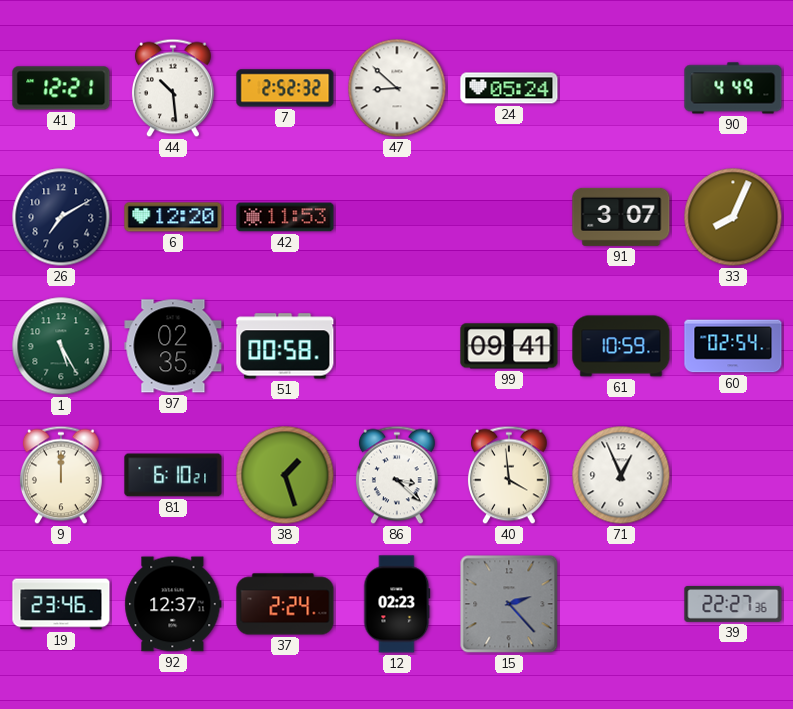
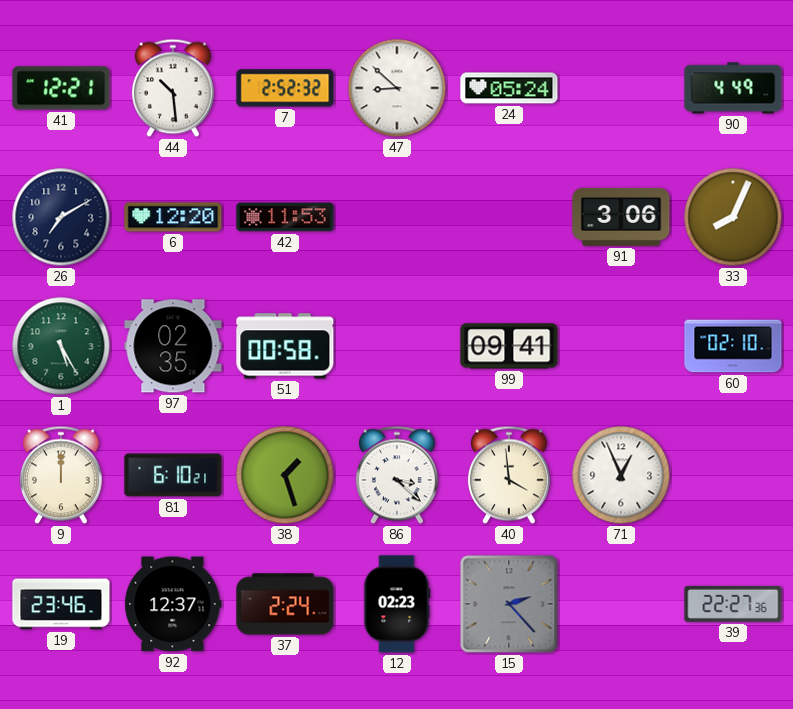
91: 3:07 -> 3:06 (621, 217)
61: 10:59 -> none (621, 346)
60: 02:54 -> 02:10 (733, 346)
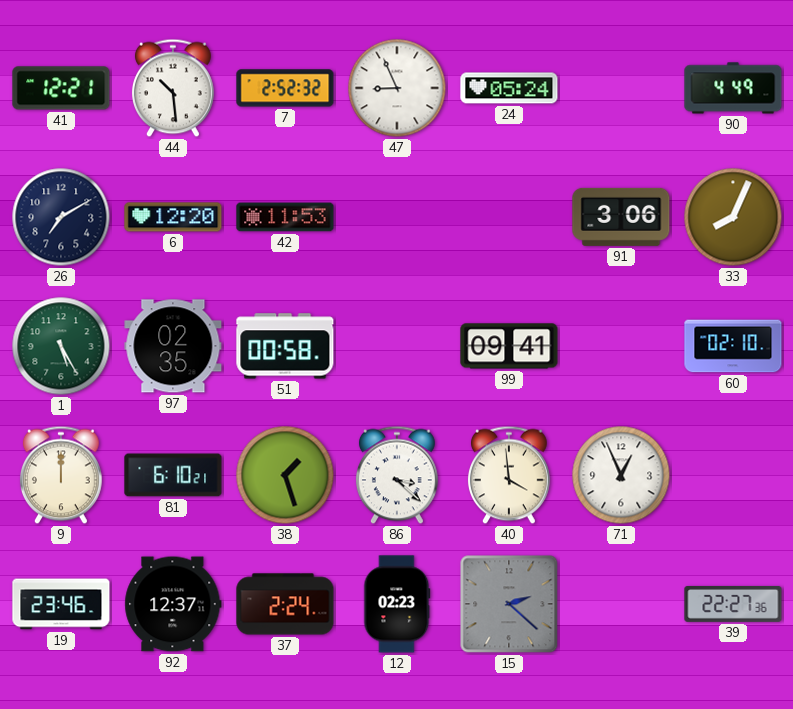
47: 8:52 -> 8:56 (397, 88)
15: 2:23 -> 2:22 (509, 604)
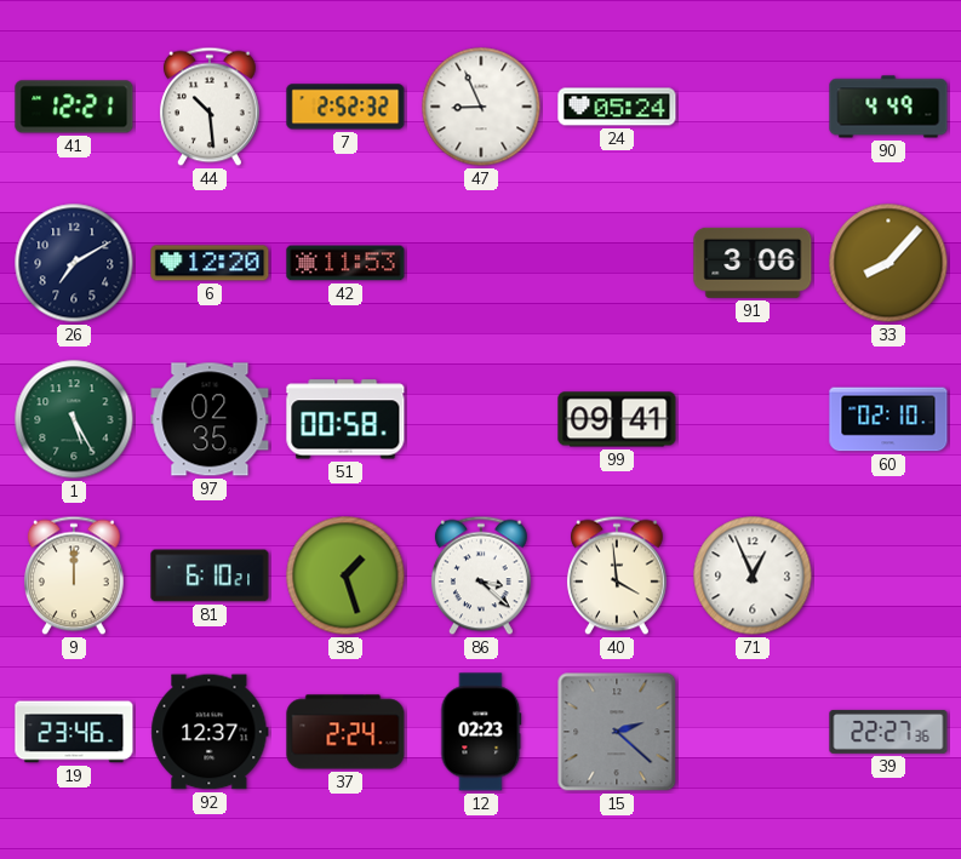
33: 8:04 -> 8:07 (888, 263)
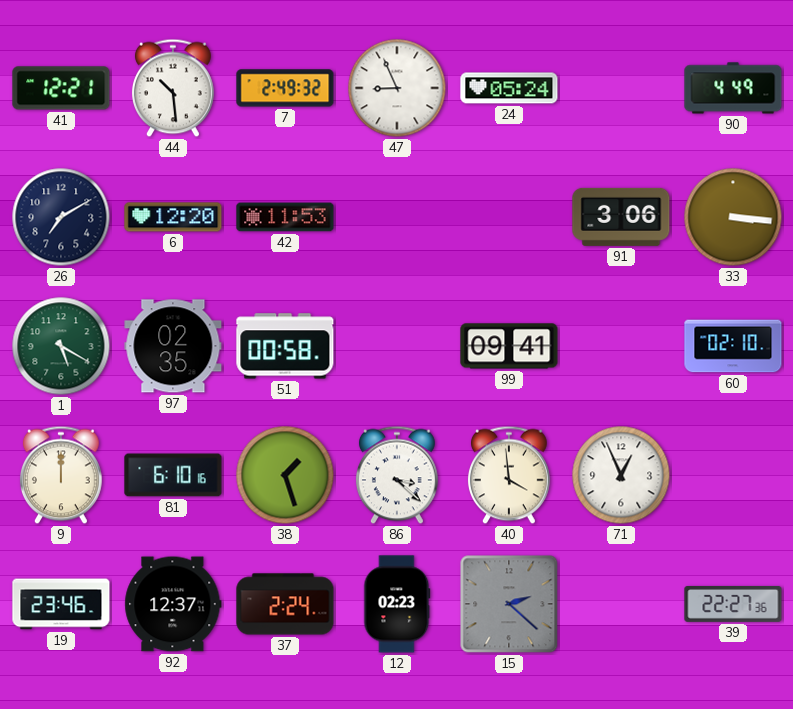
7: 2:52 -> 2:49 (285, 88)
33: 8:07 -> 3:16 (733, 217)
1: 5:25 -> 5:20 (61, 346)
81: 6:10:21 -> 6:10:16 (173, 475)
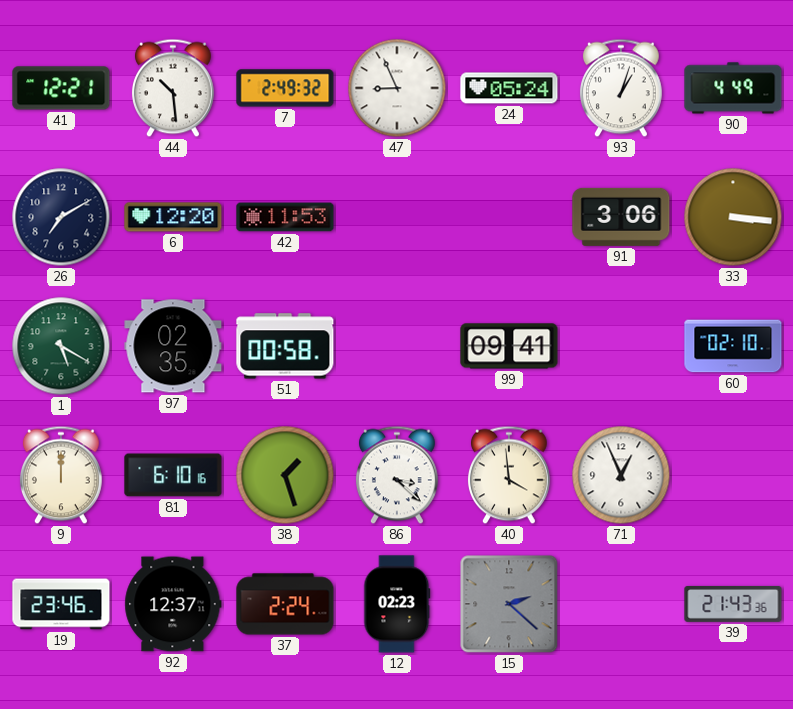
93: none -> 1:03 (621, 88)
39: 22:27 -> 21:43 (733, 604)
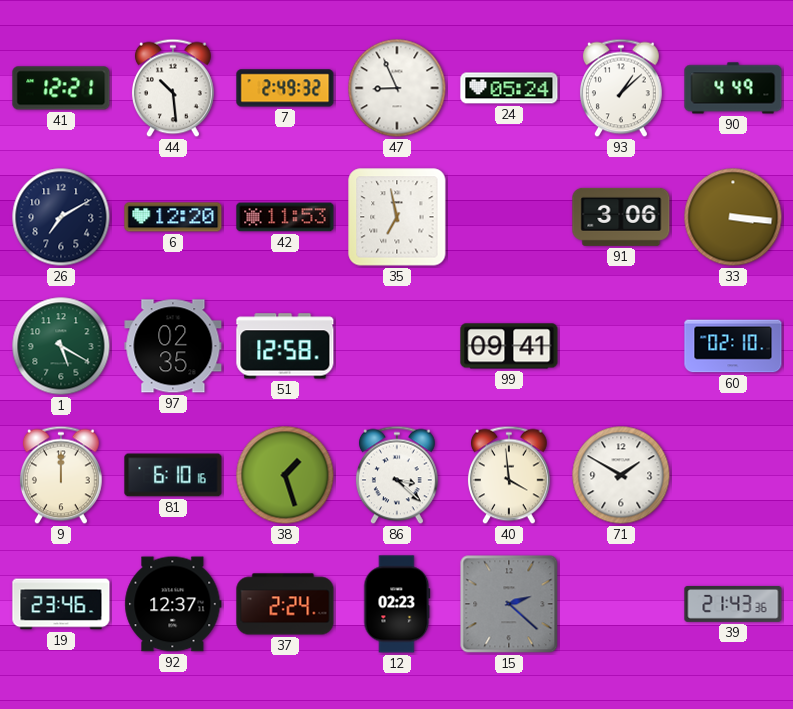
93: 1:03 -> 1:08 (621, 88)
35: none -> 6:58 (397, 217)
51: 00:58 -> 12:58 (285, 346)
71: 12:56 -> 1:50 (621, 475)
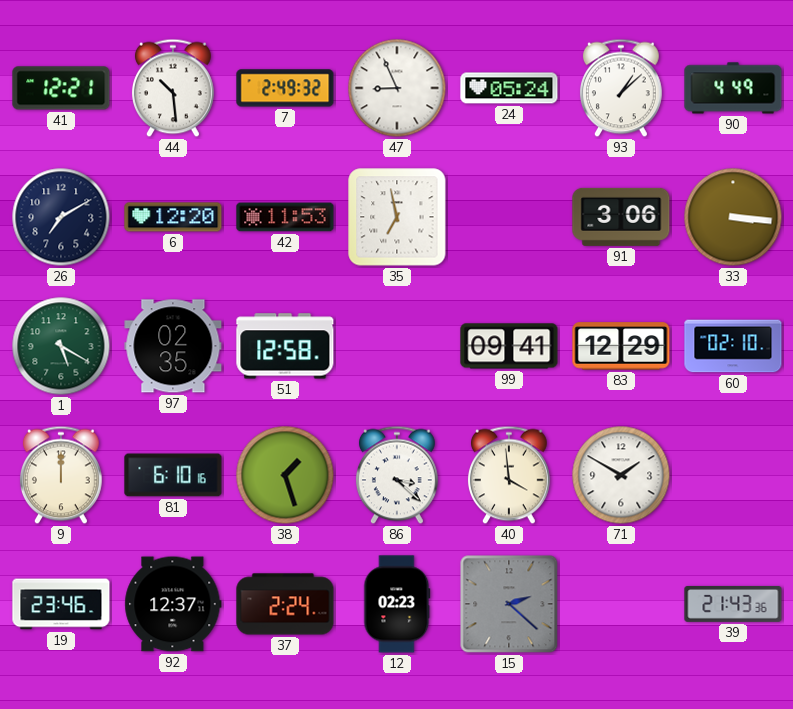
83: none -> 12:29 (621, 346)
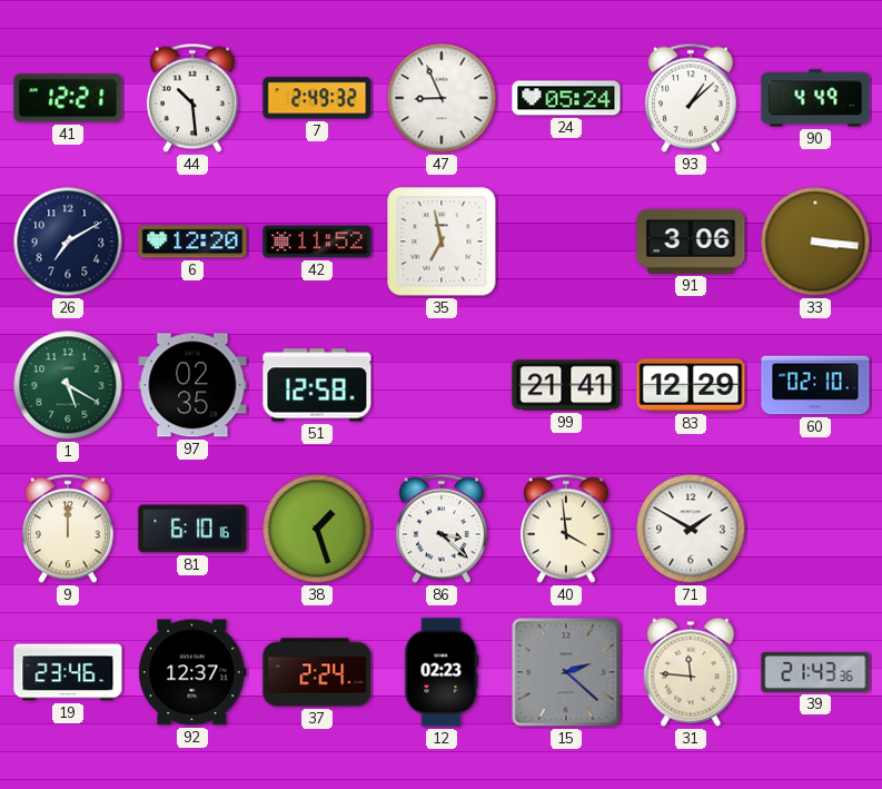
42: 11:53 -> 11:52 (317, 241)
99: 09:41 -> 21:41 (566, 385)
31: none -> 11:46 (691, 672)
